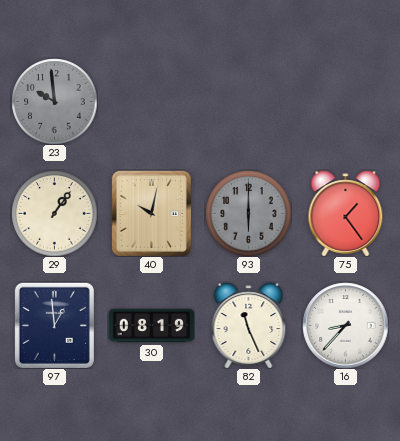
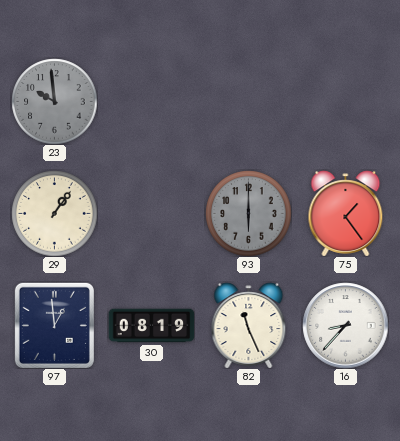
40: 10:02 -> none (151, 213)
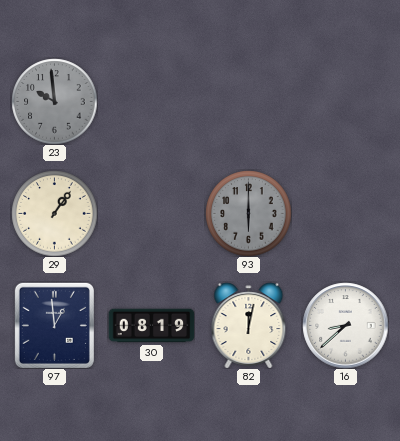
75: 1:24 -> none (346, 213)
82: 11:26 -> 12:02 (249, 325)
16: 8:37 -> 8:38 (345, 325)
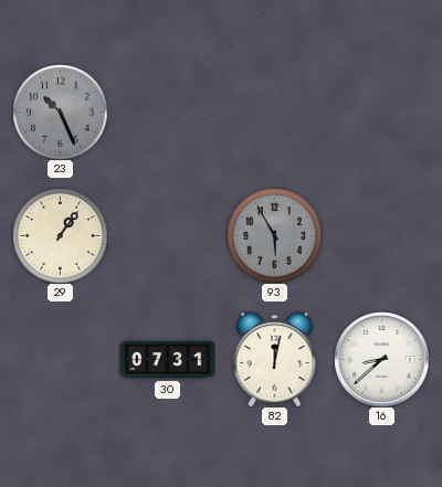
23: 9:59 -> 10:26 (60, 112)
93: 6:00 -> 5:55 (274, 235)
97: 12:59 -> none (54, 325)
30: 08:19 -> 07:31 (167, 360)
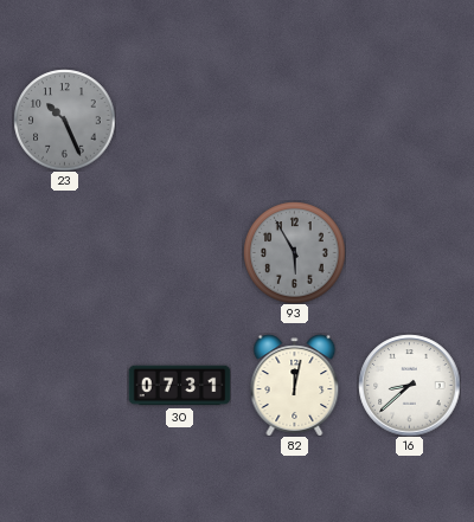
29: 1:06 -> none (60, 235)
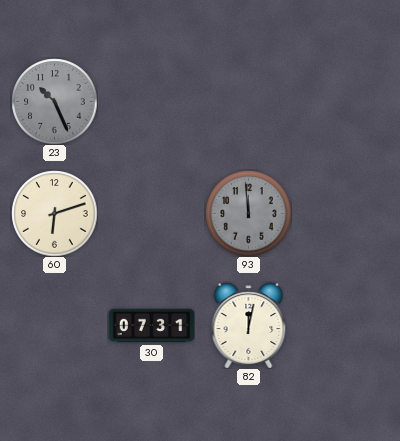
60: none -> 6:12 (54, 213)
93: 5:55 -> 11:59 (248, 213)
16: 8:38 -> none (409, 385)
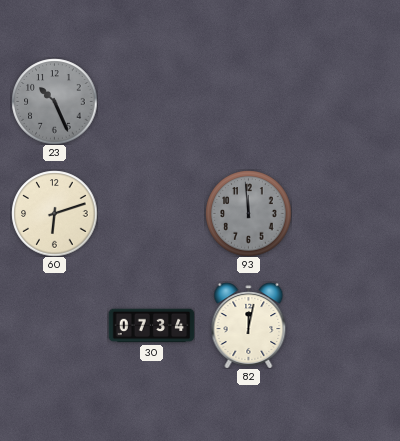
30: 07:31 -> 07:34 (151, 326)
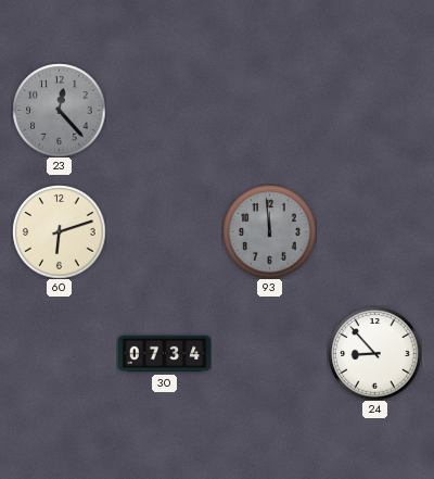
23: 10:26 -> 12:23 (59, 110)
82: 12:02 -> none (249, 325)
24: none -> 8:53 (374, 353)
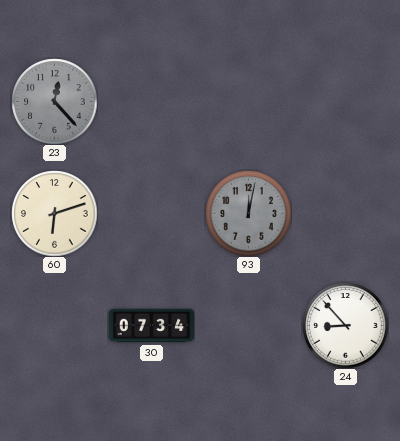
93: 11:59 -> 12:02 (248, 213)
